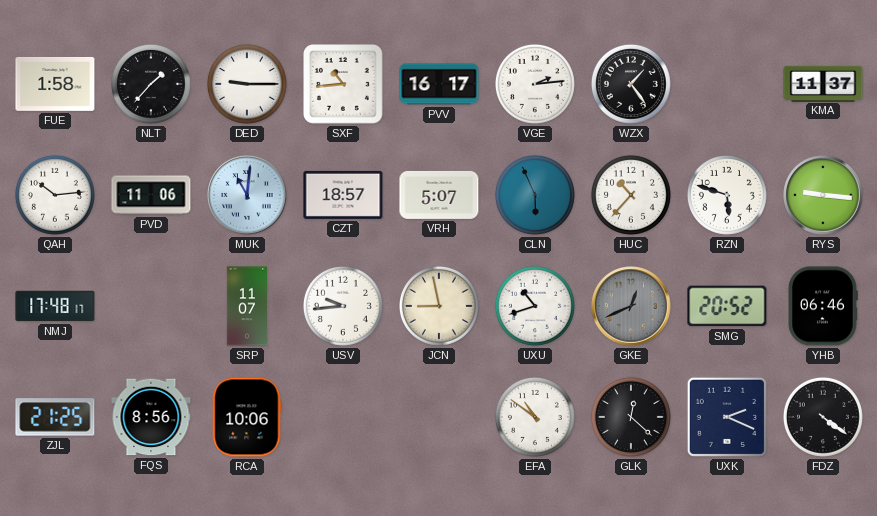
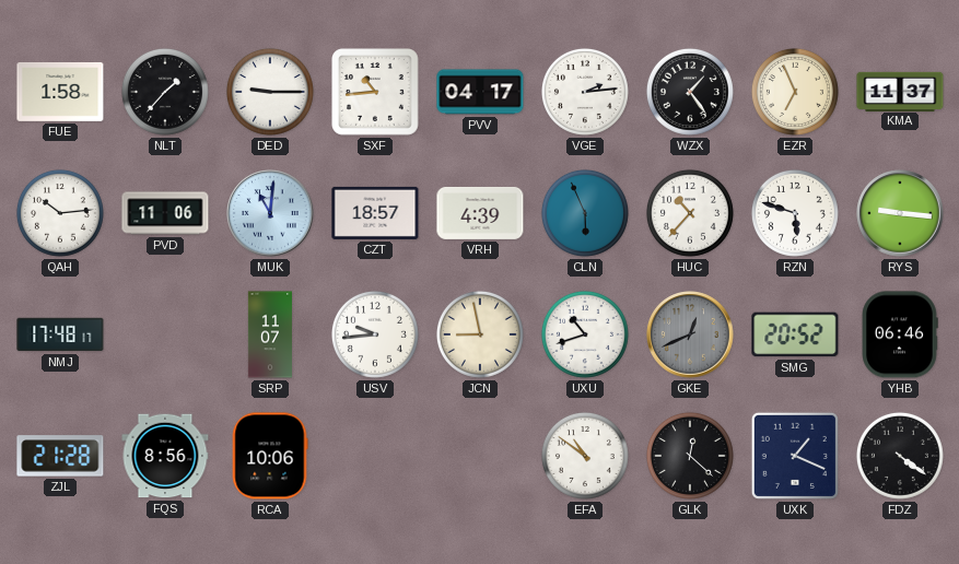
PVV: 16:17 -> 04:17 (480, 92)
EZR: none -> 6:56 (795, 92)
VRH: 5:07 -> 4:39 (480, 213)
ZJL: 21:25 -> 21:28 (60, 456)
UXK: 2:19 -> 1:19 (795, 456)
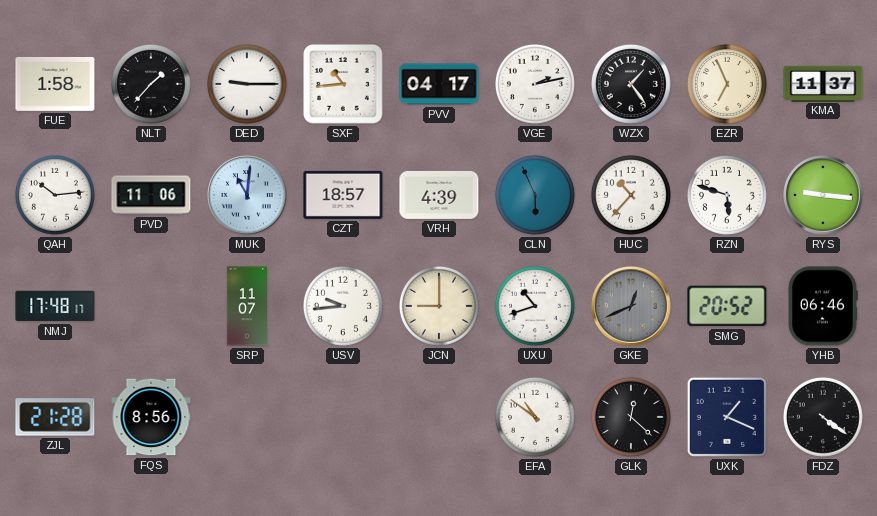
VGE: 2:14 -> 2:13 (535, 84)
JCN: 8:58 -> 9:00 (439, 306)
RCA: 10:06 -> none (270, 456)
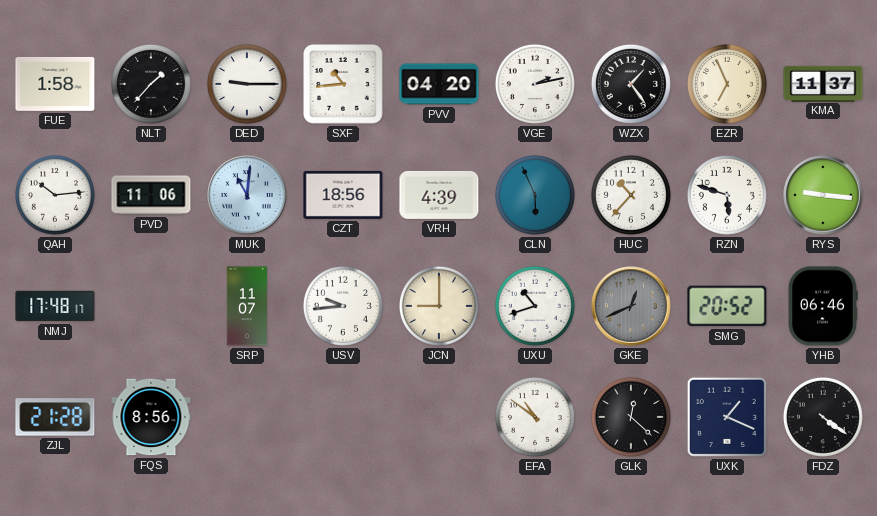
PVV: 04:17 -> 04:20 (439, 84)
CZT: 18:57 -> 18:56 (343, 195)
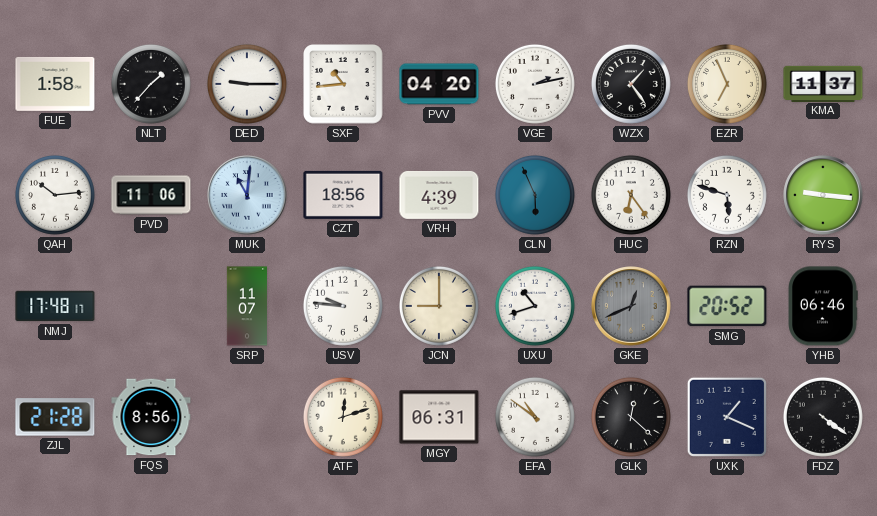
HUC: 10:37 -> 6:24 (631, 195)
USV: 9:44 -> 9:46 (343, 306)
ATF: none -> 12:12 (343, 417)
MGY: none -> 06:31 (439, 417)
